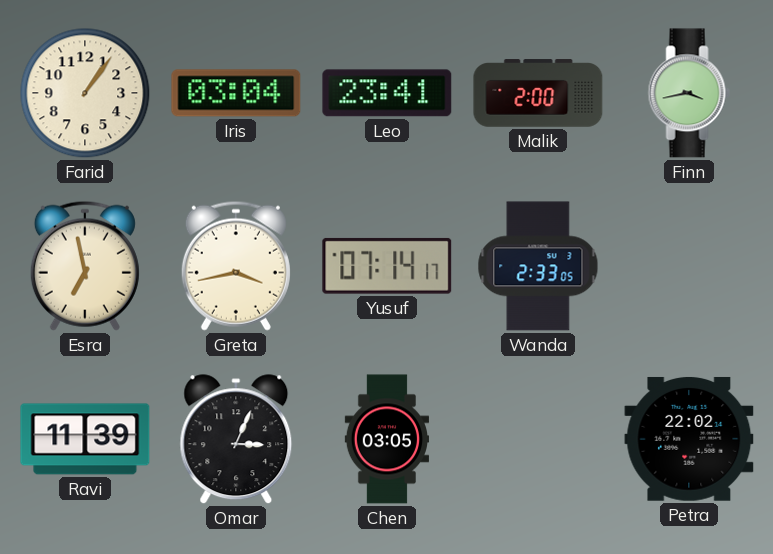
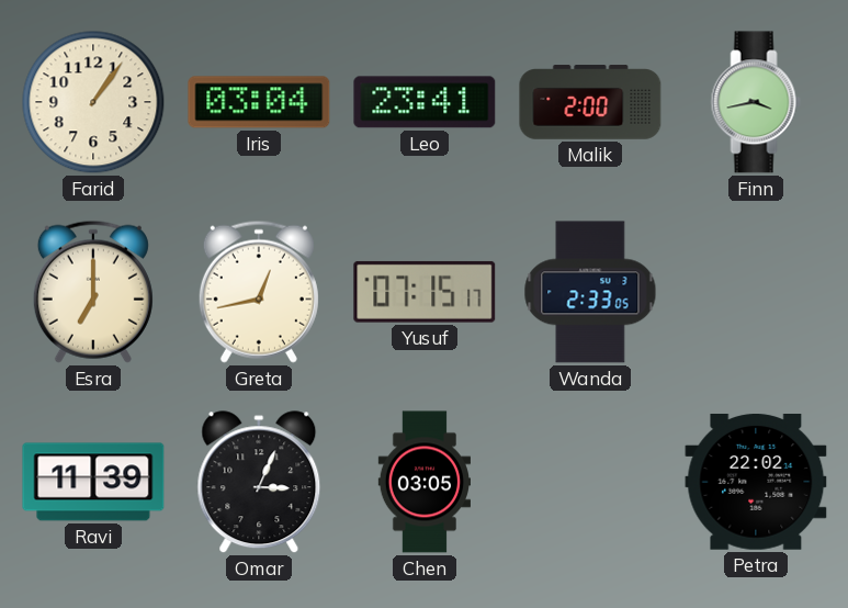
Esra: 6:58 -> 7:00 (93, 292)
Greta: 3:43 -> 12:43 (259, 292)
Yusuf: 07:14 -> 07:15 (425, 292)
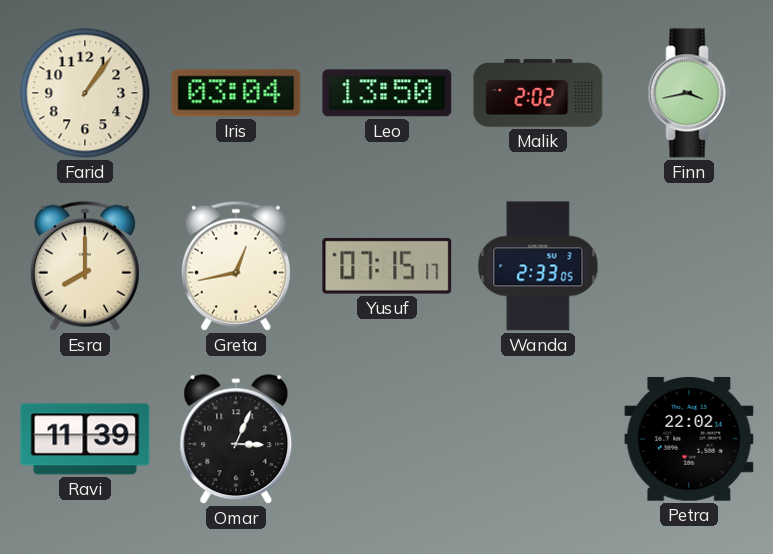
Leo: 23:41 -> 13:50 (387, 93)
Malik: 2:00 -> 2:02 (538, 93)
Esra: 7:00 -> 8:00 (85, 266)
Chen: 03:05 -> none (423, 482)
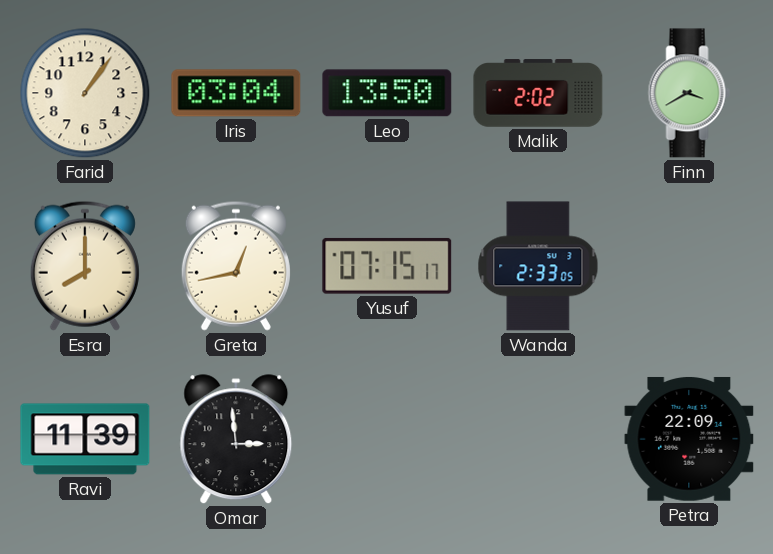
Finn: 3:43 -> 3:40 (689, 93)
Omar: 3:04 -> 2:59 (236, 440)
Petra: 22:02 -> 22:09 (689, 439)
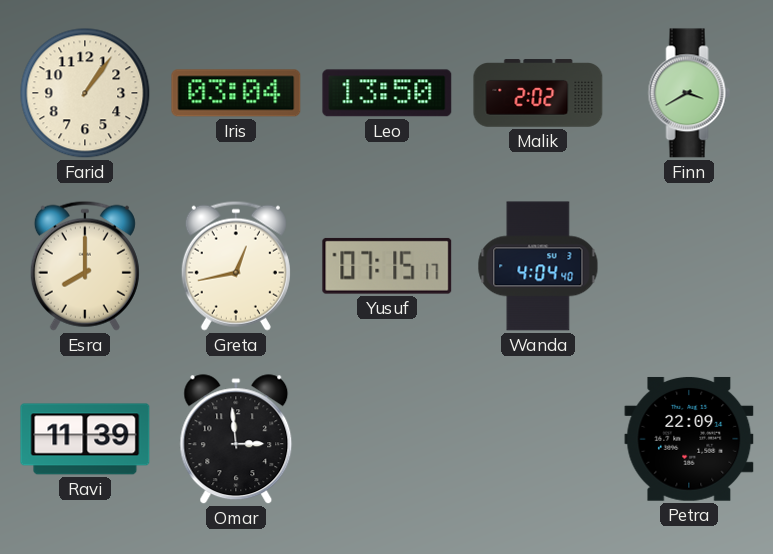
Wanda: 2:33 -> 4:04 (538, 266)
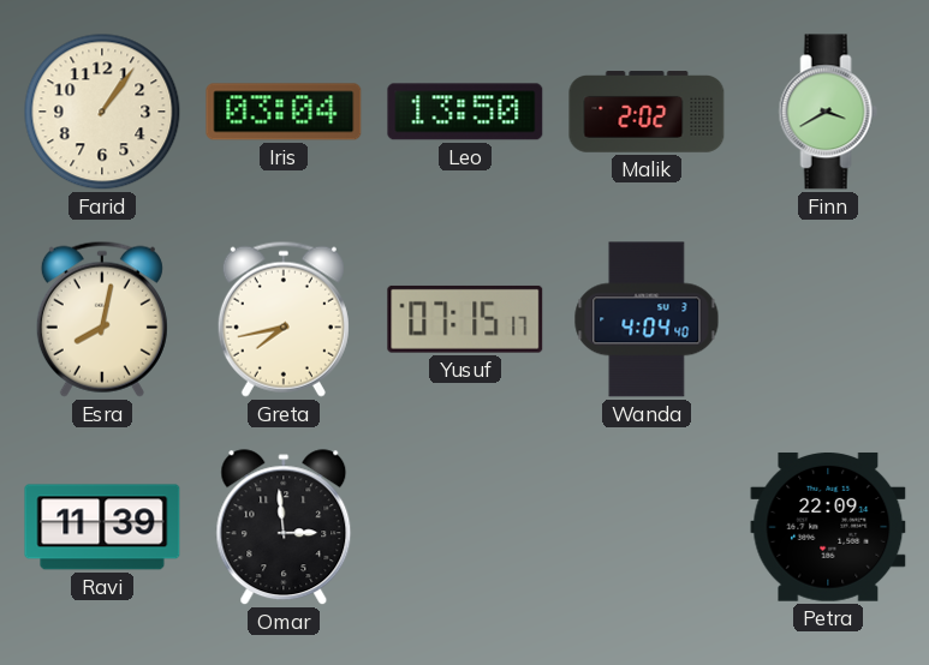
Esra: 8:00 -> 8:02 (102, 319)
Greta: 12:43 -> 7:43 (284, 319)
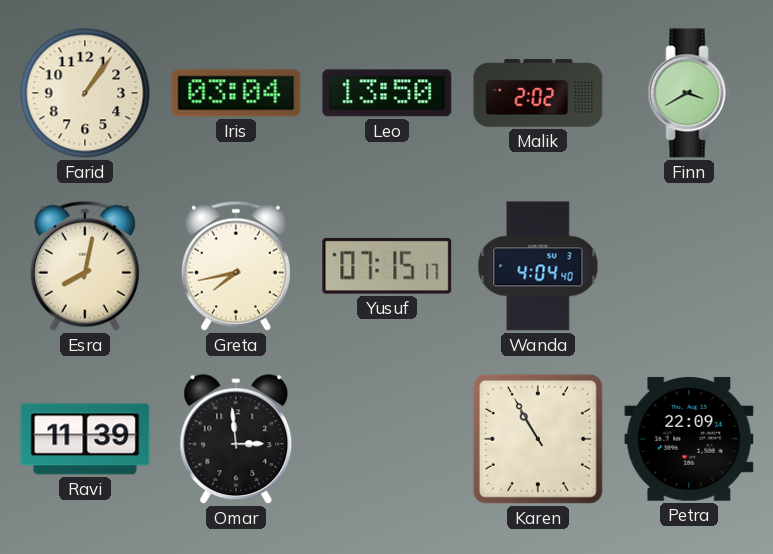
Karen: none -> 10:55 (538, 439)
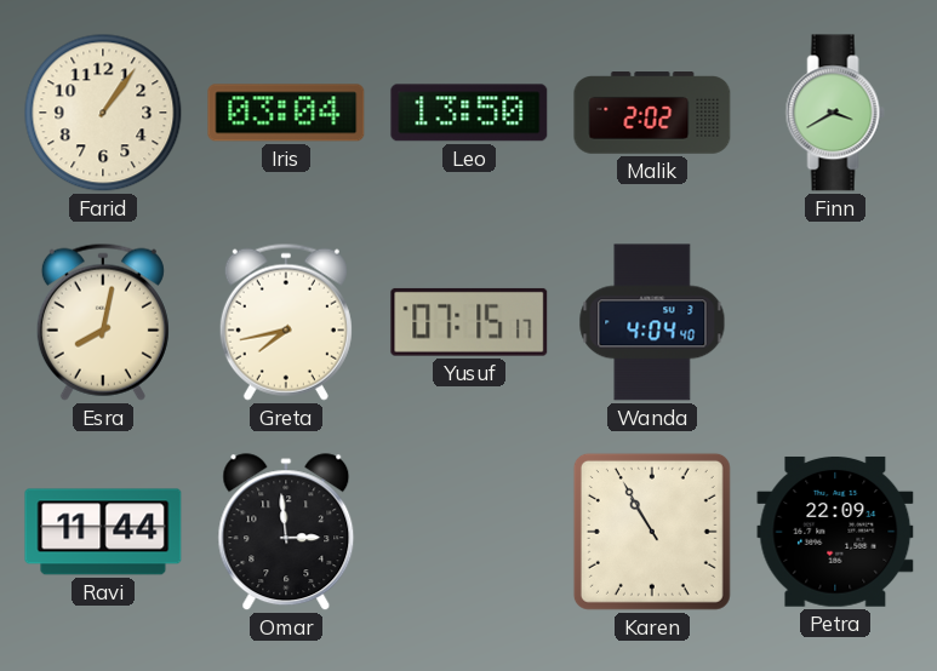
Ravi: 11:39 -> 11:44 (103, 532)
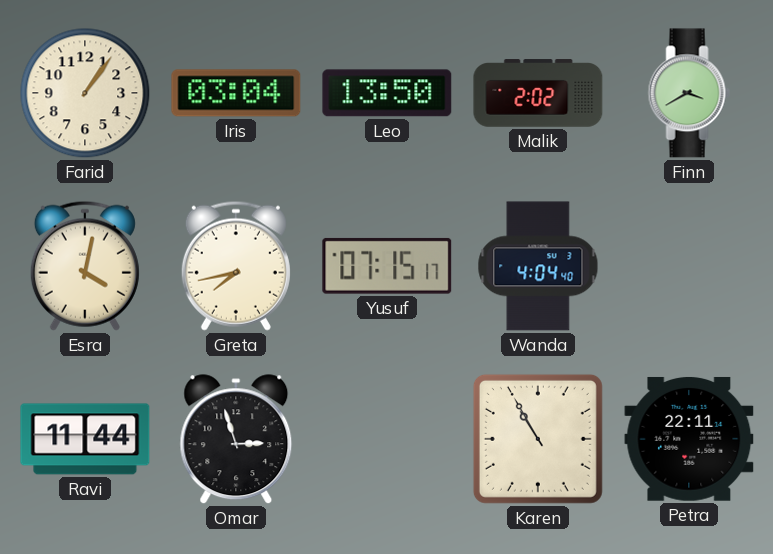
Esra: 8:02 -> 4:02 (85, 266)
Omar: 2:59 -> 2:57 (236, 440)
Petra: 22:09 -> 22:11 (689, 439)
